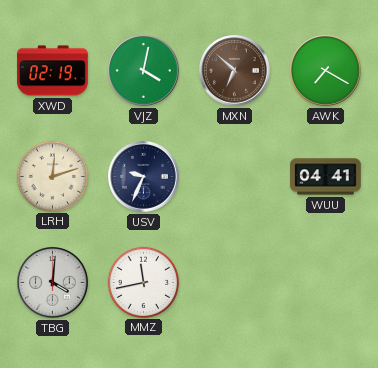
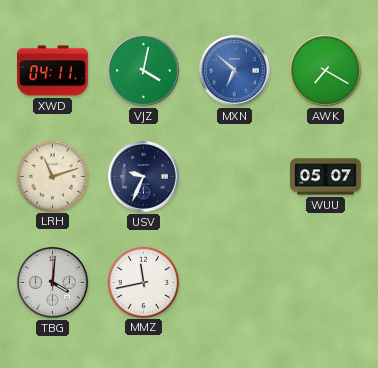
XWD: 02:19 -> 04:11 (53, 71)
MXN dial: brown -> blue (235, 71)
LRH: 12:12 -> 11:12 (52, 176)
WUU: 04:41 -> 05:07 (326, 177)
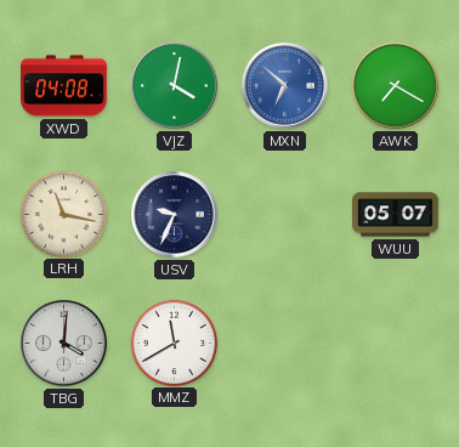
XWD: 04:11 -> 04:08 (64, 86)
LRH: 11:12 -> 11:17 (63, 214)
MMZ: 11:43 -> 11:40 (174, 343)
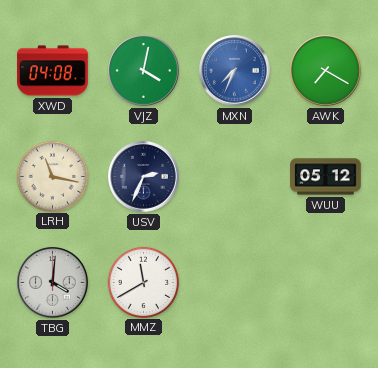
MXN: 6:52 -> 7:34 (235, 71)
USV: 9:34 -> 2:34 (144, 177)
WUU: 05:07 -> 05:12 (326, 177)
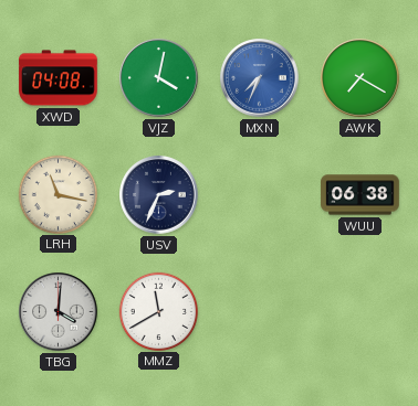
WUU: 05:12 -> 06:38 (360, 195)
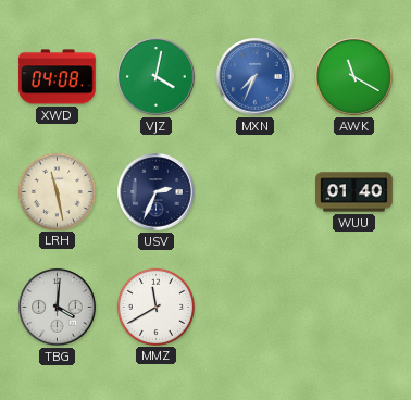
AWK: 7:20 -> 11:20 (354, 77)
LRH: 11:17 -> 11:28 (57, 191)
WUU: 06:38 -> 01:40 (354, 192)
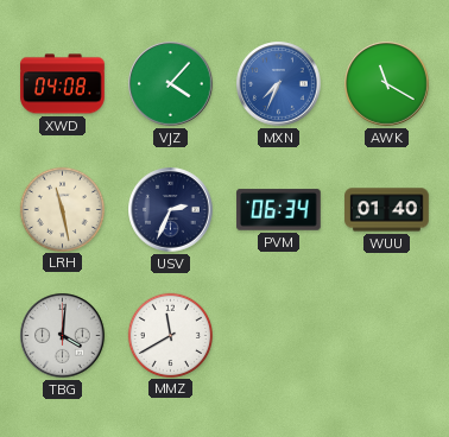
VJZ: 4:02 -> 4:07 (171, 84)
PVM: none -> 06:34 (279, 210)
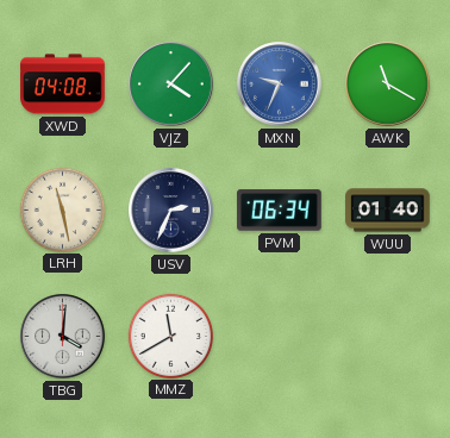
MXN: 7:34 -> 9:34 (280, 85)
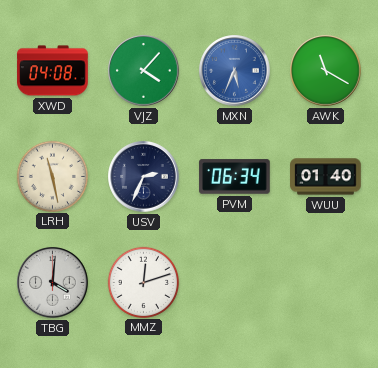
MXN: 9:34 -> 5:34 (235, 71)
MMZ: 11:40 -> 12:12 (143, 282)
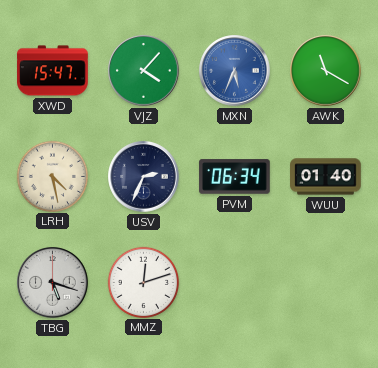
XWD: 04:08 -> 15:47 (53, 71)
LRH: 11:28 -> 4:28 (52, 176)
TBG: 4:01 -> 5:18 (53, 283)
